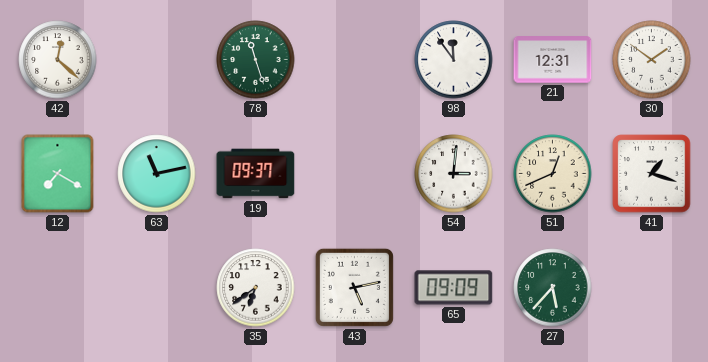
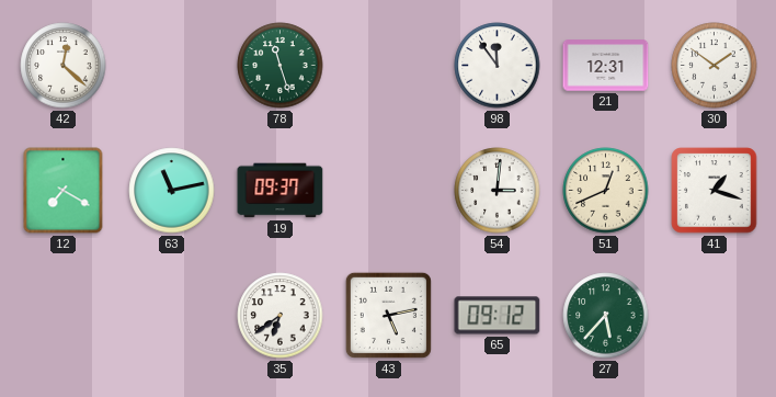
65: 09:09 -> 09:12 (498, 316)
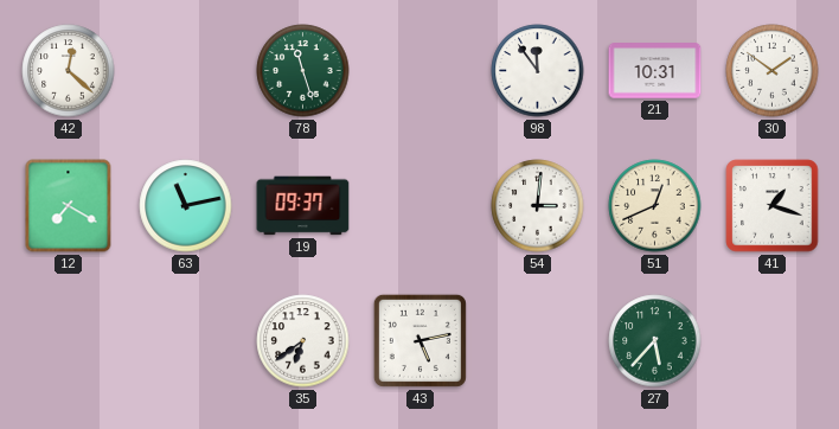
21: 12:31 -> 10:31 (655, 71)
65: 09:12 -> none (498, 316)
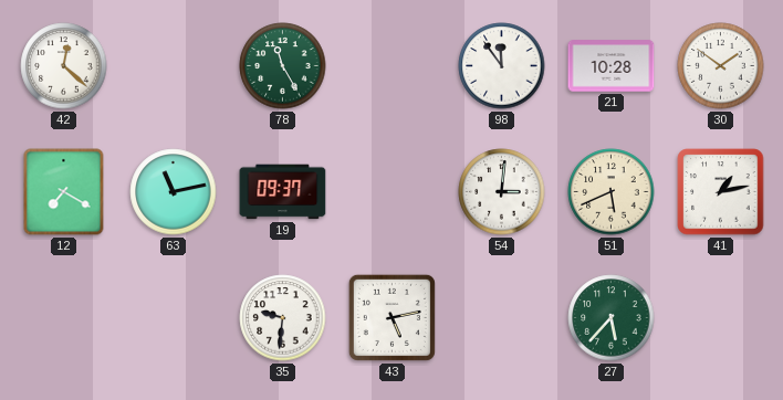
78: 11:27 -> 11:25 (283, 66)
21: 10:31 -> 10:28 (612, 66)
51: 12:41 -> 5:41 (612, 192)
41: 1:18 -> 1:13 (721, 192)
35: 6:39 -> 9:31 (283, 318)
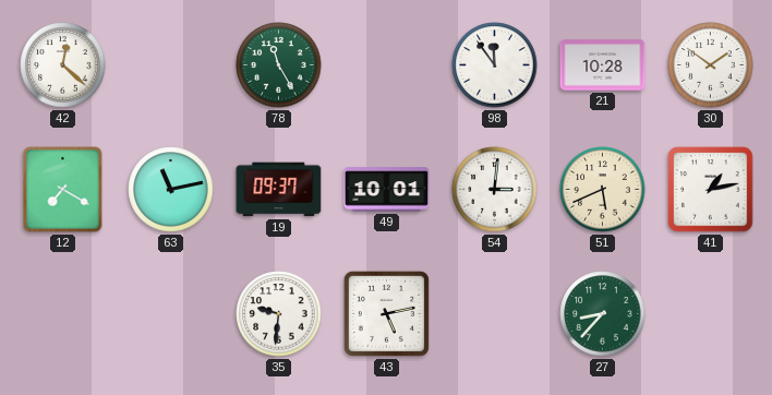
49: none -> 10:01 (387, 190)
27: 5:37 -> 8:37 (603, 314)
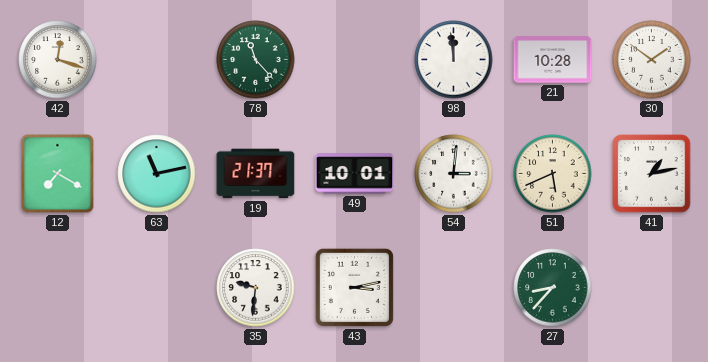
42: 12:22 -> 12:18 (58, 60)
78: 11:25 -> 11:23 (256, 60)
98: 11:54 -> 11:59 (454, 60)
19: 09:37 -> 21:37 (256, 174)
43: 5:13 -> 3:13 (354, 287)
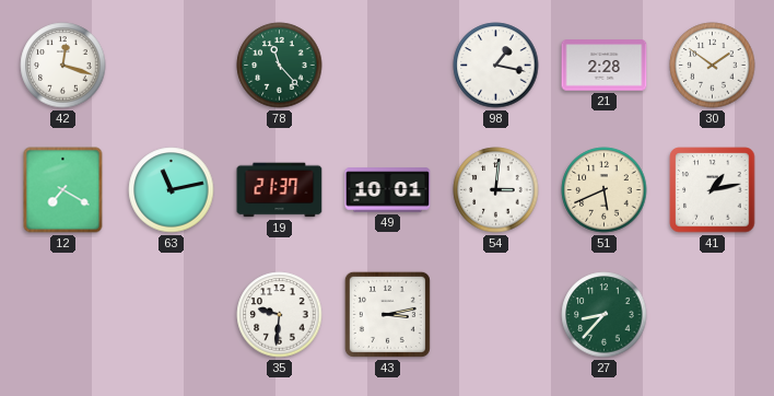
98: 11:59 -> 1:17 (496, 66)
21: 10:28 -> 2:28 (605, 66)
